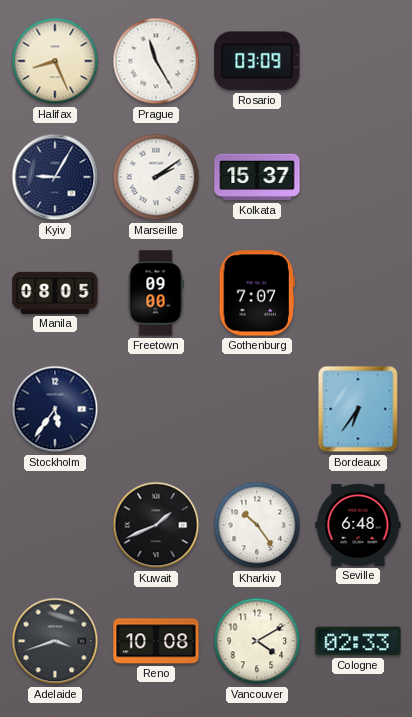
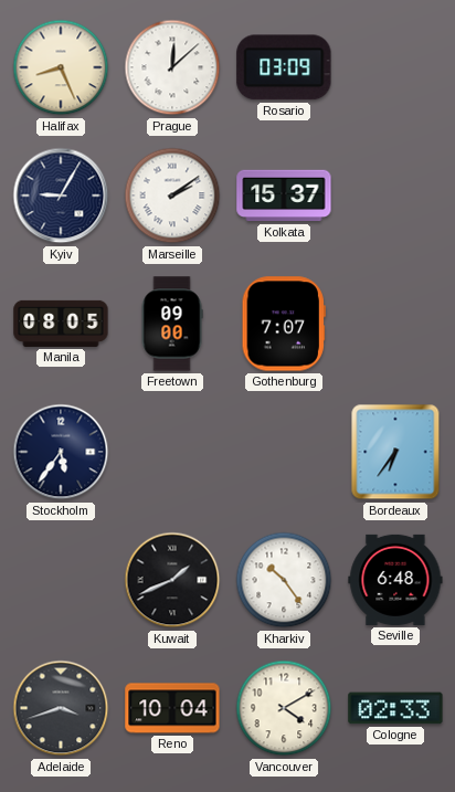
Prague: 11:25 -> 12:08 (172, 67)
Reno: 10:08 -> 10:04 (172, 708)
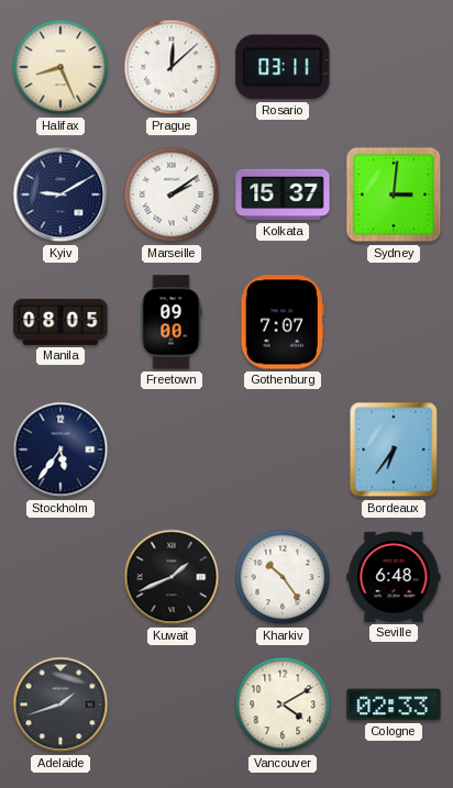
Rosario: 03:09 -> 03:11 (283, 67)
Kyiv: 9:05 -> 9:10 (60, 195)
Sydney: none -> 3:01 (394, 195)
Adelaide: 3:42 -> 1:42 (60, 704)
Reno: 10:04 -> none (172, 708)
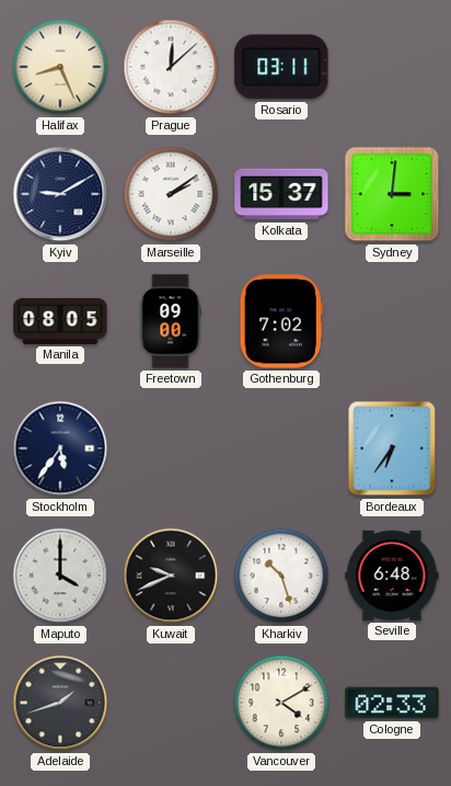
Gothenburg: 7:07 -> 7:02 (281, 321)
Maputo: none -> 4:00 (60, 576)
Kuwait: 1:41 -> 9:41 (171, 576)
Kharkiv: 10:24 -> 10:27 (281, 576)
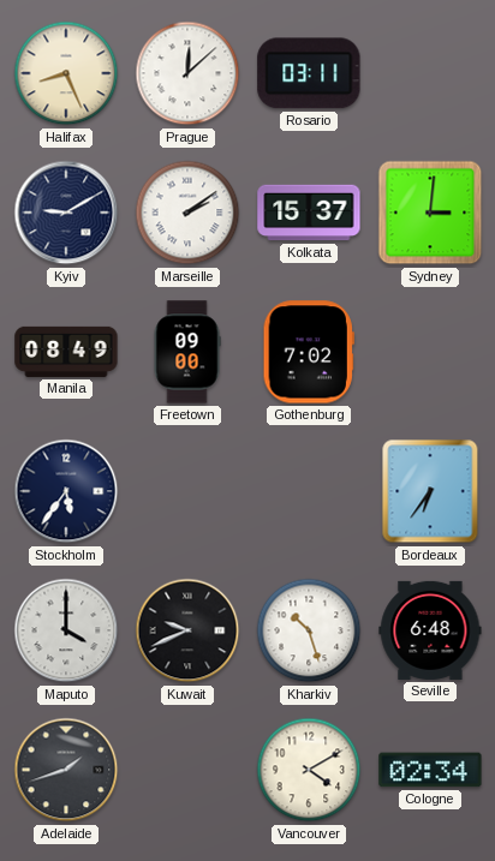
Manila: 08:05 -> 08:49 (66, 352)
Cologne: 02:33 -> 02:34 (430, 770)
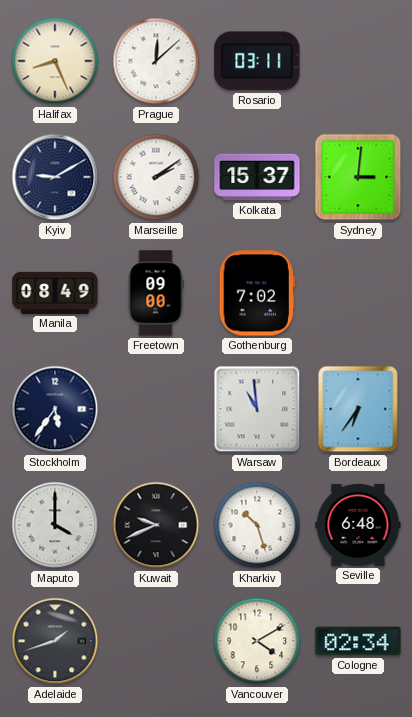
Warsaw: none -> 10:59 (257, 409)
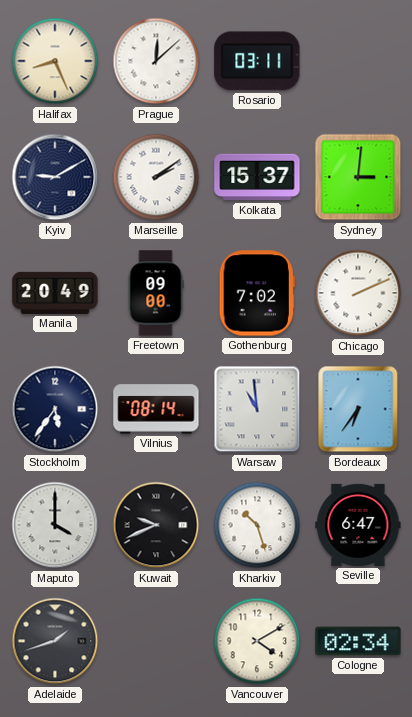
Manila: 08:49 -> 20:49 (55, 293)
Chicago: none -> 2:11 (358, 293)
Vilnius: none -> 08:14 (156, 409)
Seville: 6:48 -> 6:47 (358, 525)
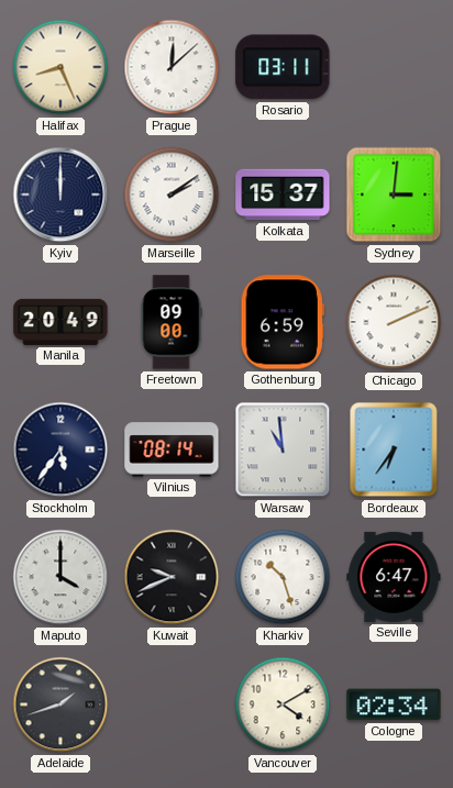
Kyiv: 9:10 -> 12:00 (60, 195)
Gothenburg: 7:02 -> 6:59 (283, 322)
